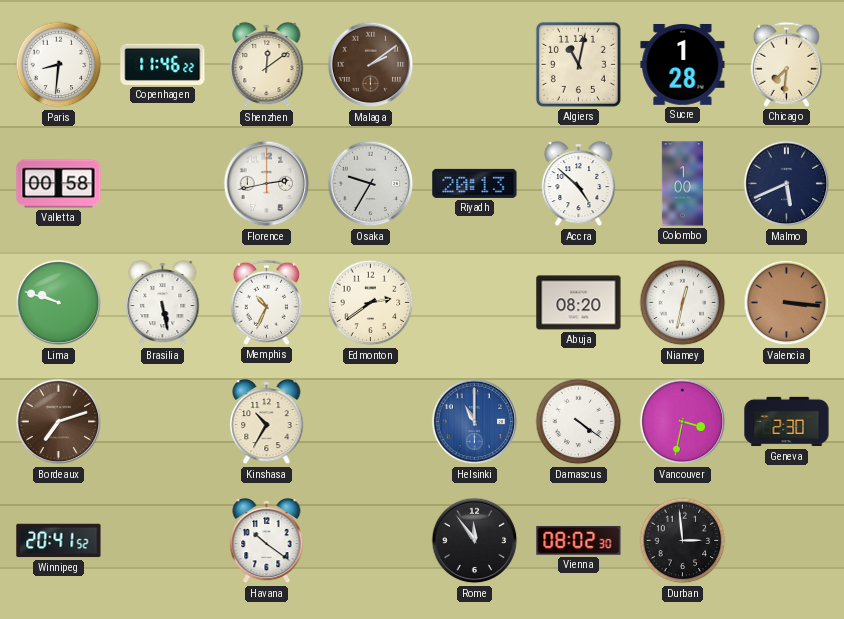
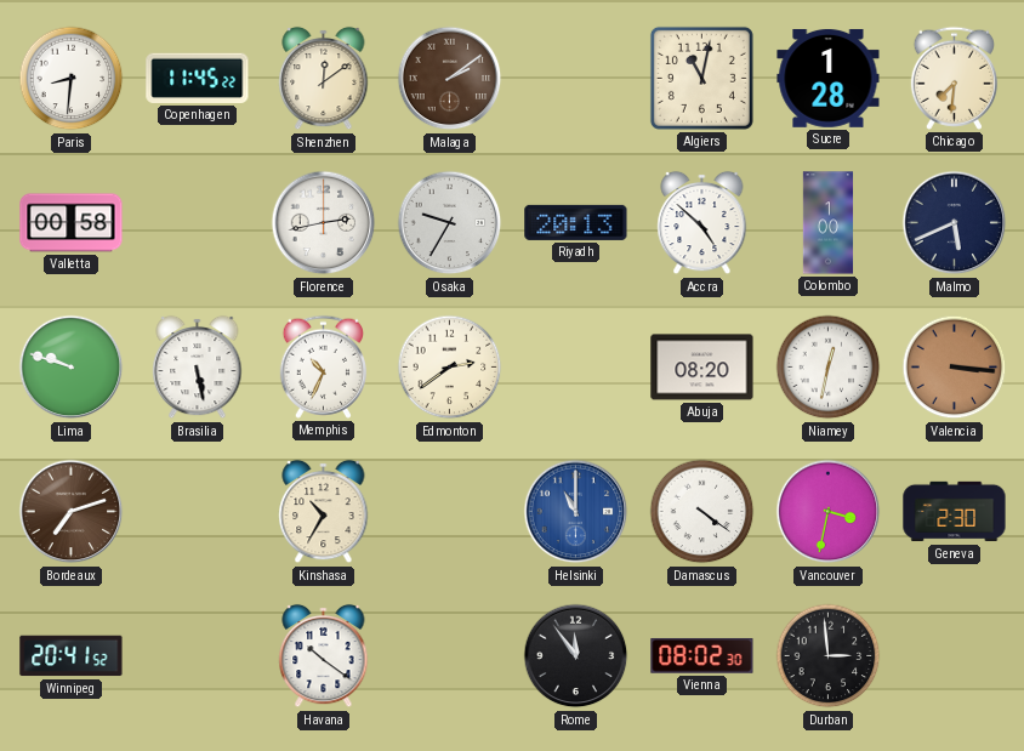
Copenhagen: 11:46 -> 11:45 (198, 78)
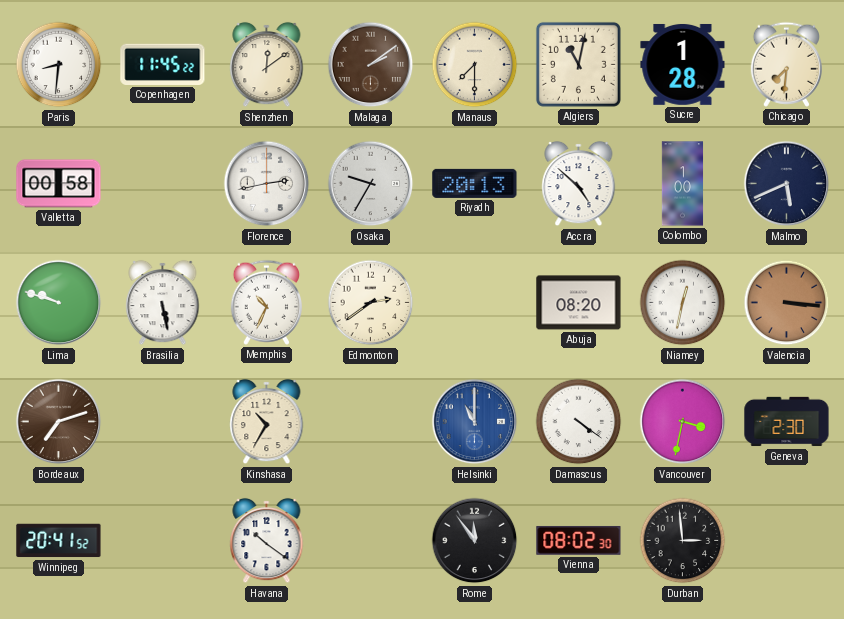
Manaus: none -> 7:30 (475, 65)
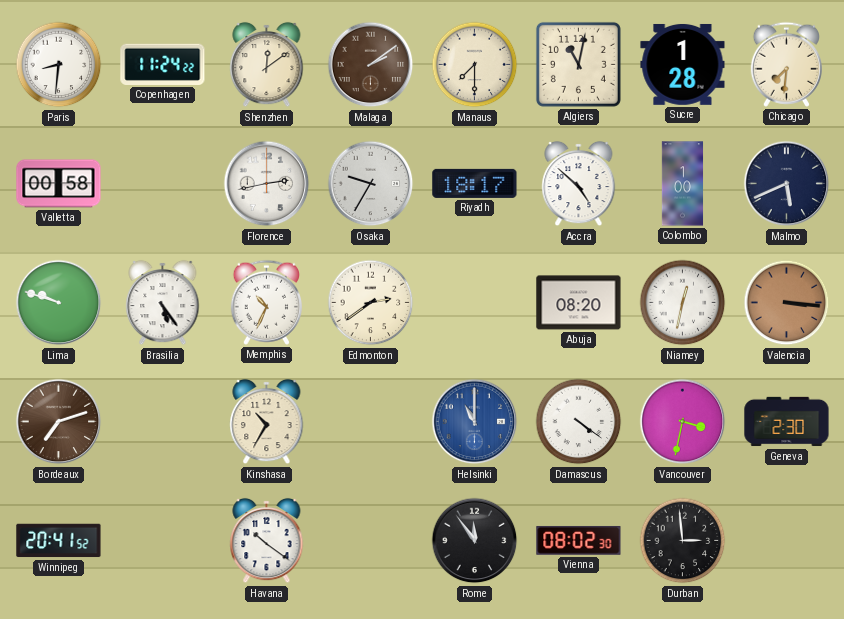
Copenhagen: 11:45 -> 11:24 (163, 64)
Riyadh: 20:13 -> 18:17 (475, 183)
Brasilia: 5:28 -> 5:24 (163, 303)
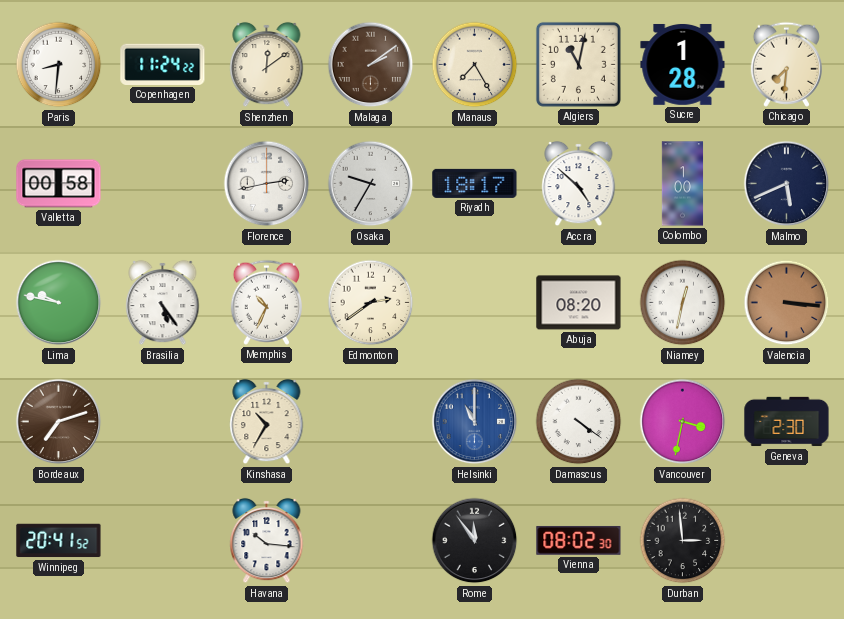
Manaus: 7:30 -> 7:25 (475, 65)
Lima: 9:48 -> 9:47 (59, 303)
Havana: 10:21 -> 10:16 (267, 541)
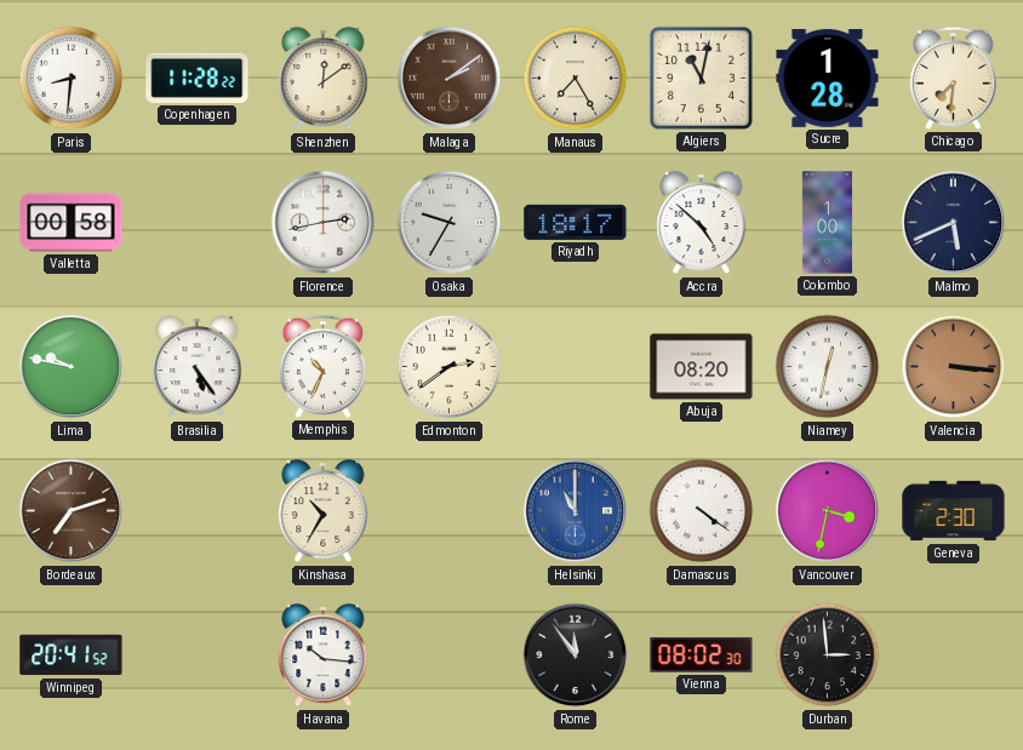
Copenhagen: 11:24 -> 11:28 (198, 78)
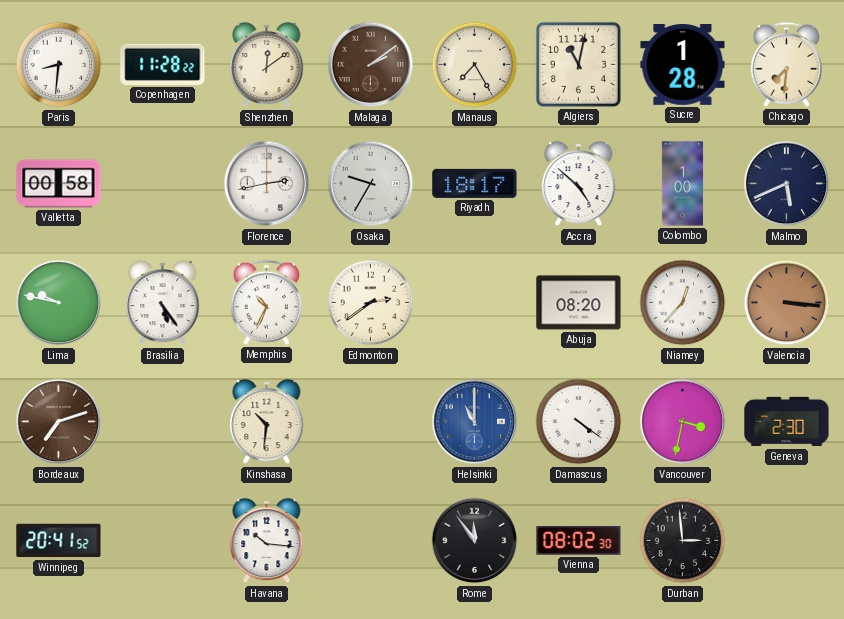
Niamey: 12:32 -> 12:37 (683, 303)
Kinshasa: 10:35 -> 10:31 (267, 422)
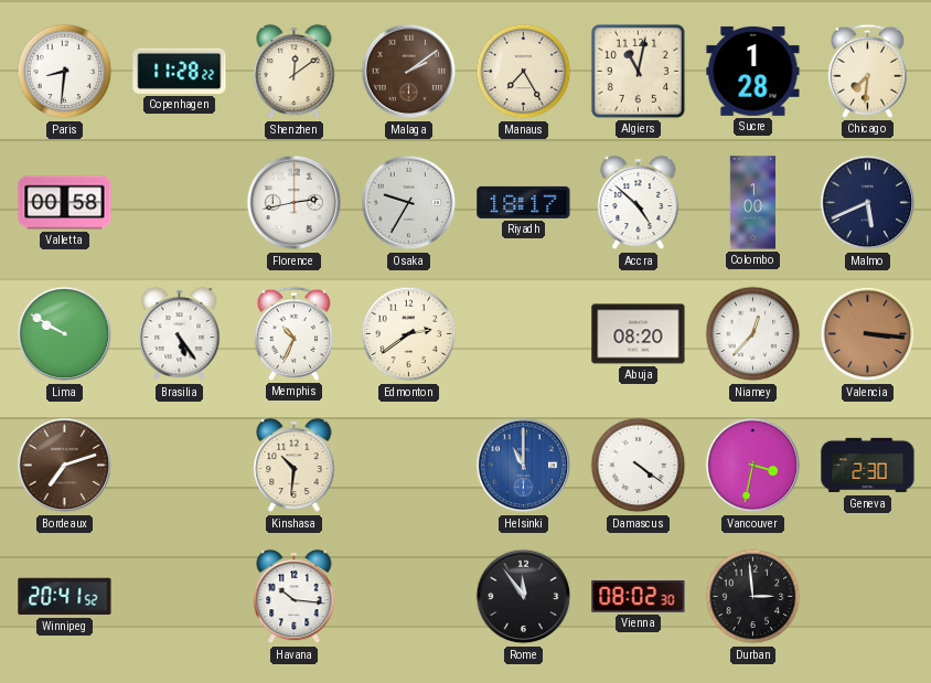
Lima: 9:47 -> 9:50 (65, 334)
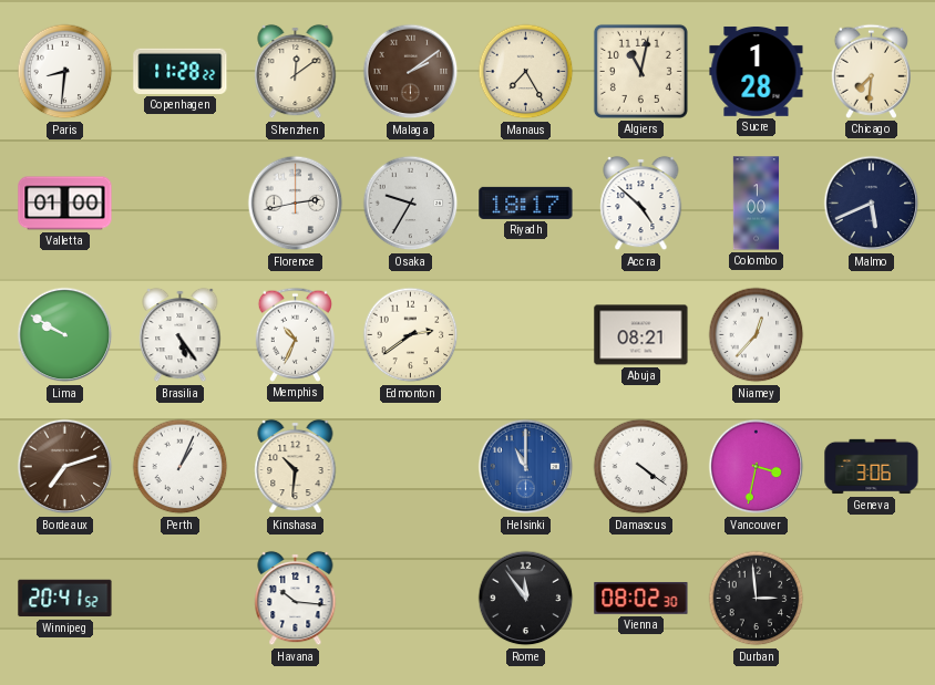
Valletta: 00:58 -> 01:00 (65, 204)
Abuja: 08:20 -> 08:21 (641, 335)
Valencia: 3:16 -> none (868, 334)
Perth: none -> 1:04 (181, 467)
Geneva: 2:30 -> 3:06 (872, 467)
